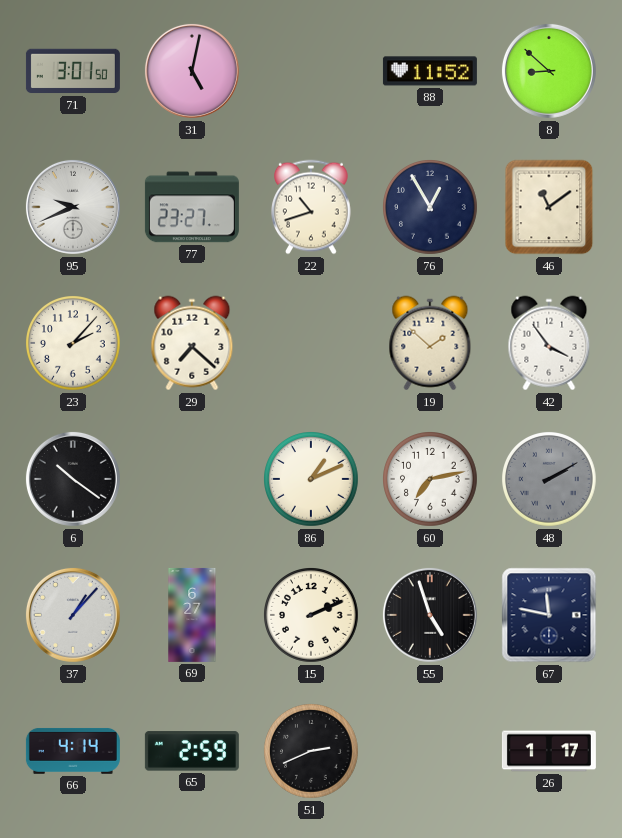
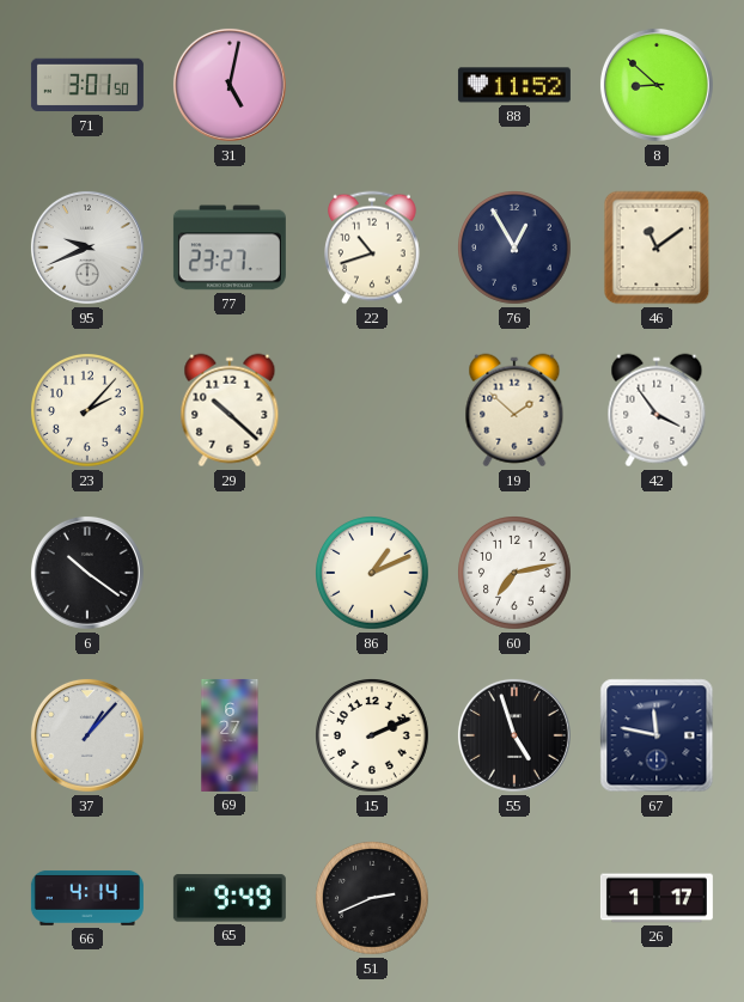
29: 7:22 -> 10:22 (230, 410)
48: 2:10 -> none (550, 480)
65: 2:59 -> 9:49 (230, 898)
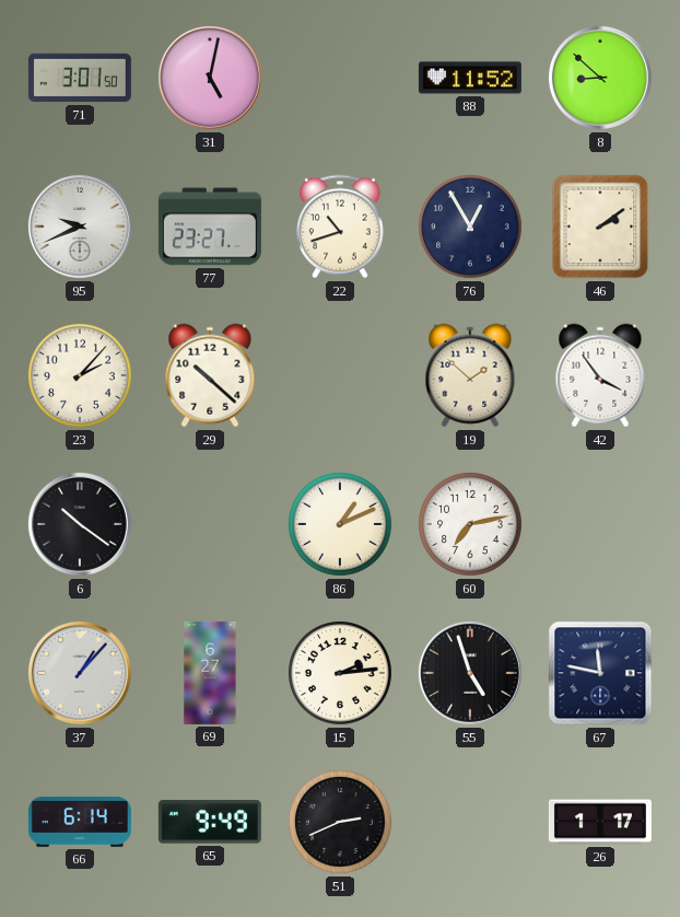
46: 11:09 -> 2:09 (600, 227)
15: 2:11 -> 2:14 (341, 674)
66: 4:14 -> 6:14 (80, 822)
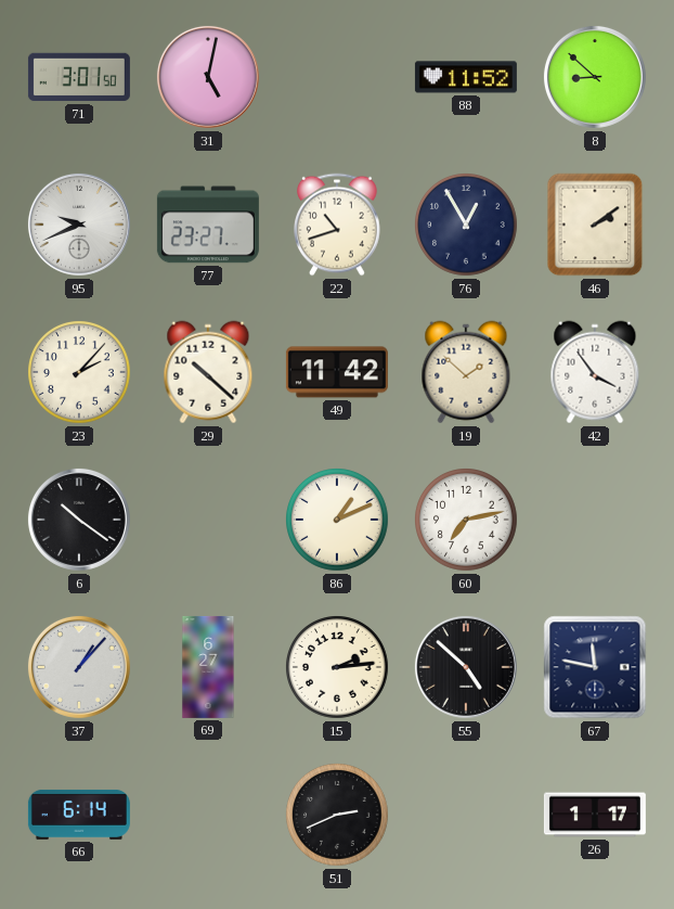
49: none -> 11:42 (337, 372)
55: 4:57 -> 4:52 (466, 667)
65: 9:49 -> none (210, 822)
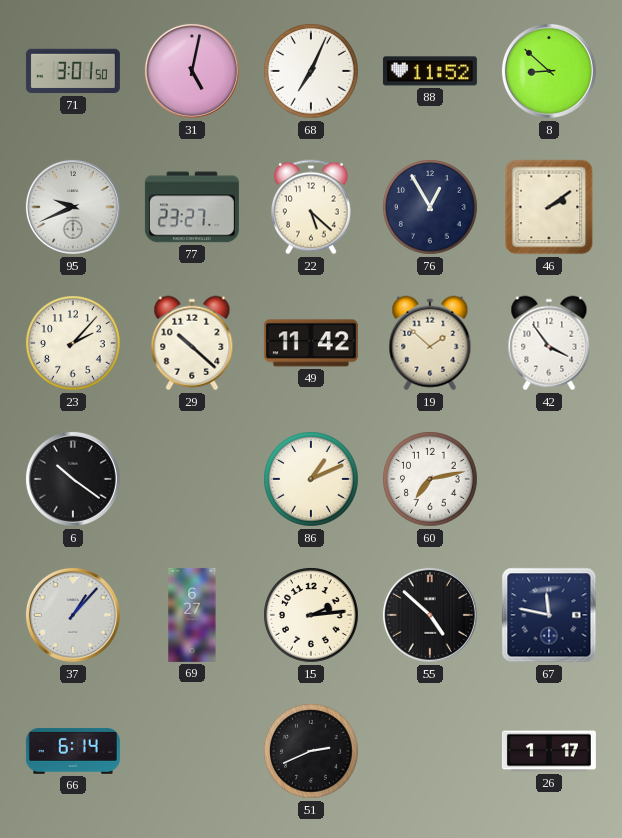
68: none -> 7:04 (312, 72)
22: 10:42 -> 5:22 (312, 207)
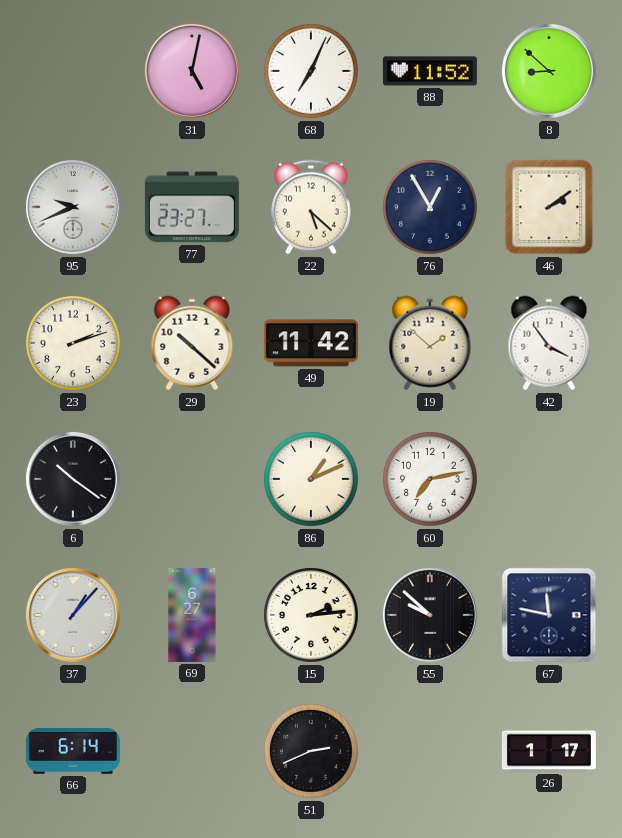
71: 3:01 -> none (73, 71)
23: 2:07 -> 2:12 (74, 344)
55: 4:52 -> 9:52 (430, 615)
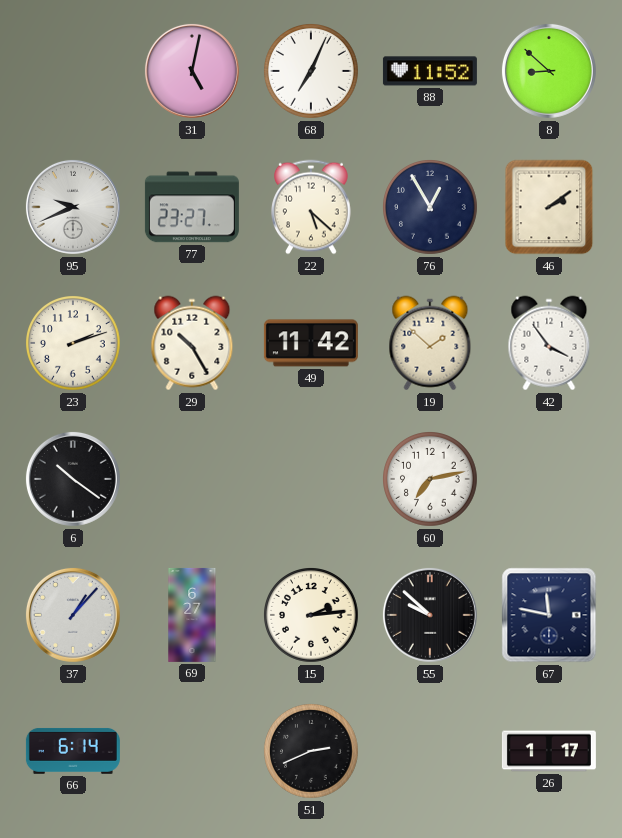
29: 10:22 -> 10:25 (192, 343)
86: 1:11 -> none (312, 480)
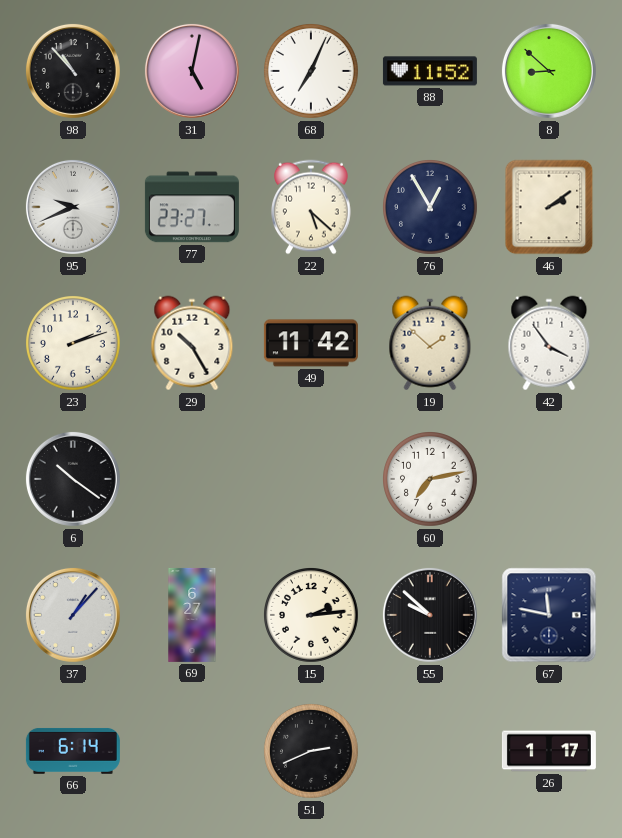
98: none -> 10:53 (73, 71)
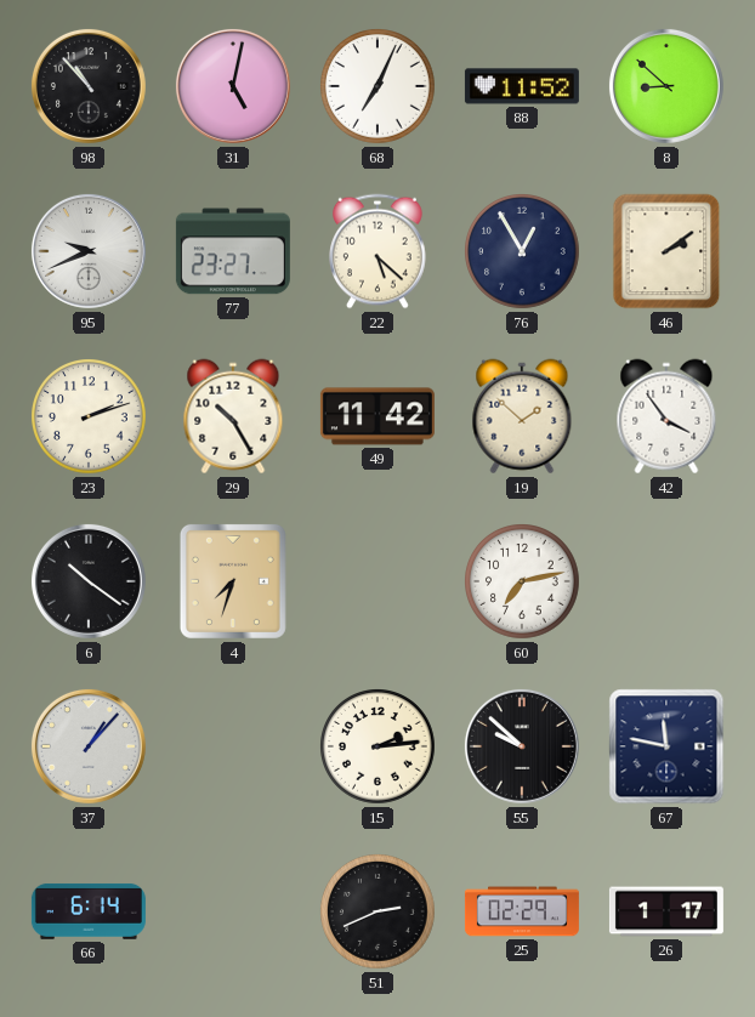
4: none -> 7:33 (233, 581)
69: 6:27 -> none (192, 615)
25: none -> 02:29 (522, 911)
